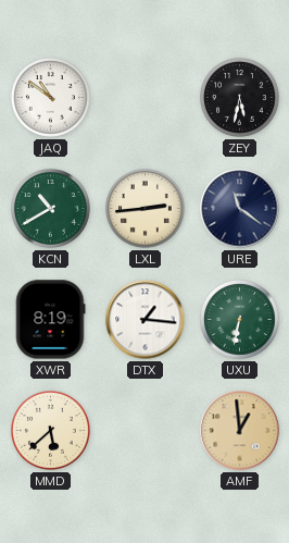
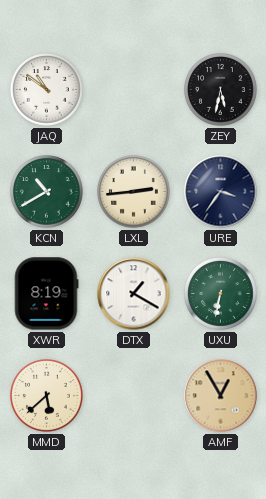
URE: 11:21 -> 3:36 (221, 192)
DTX: 1:16 -> 1:20 (134, 294)
AMF: 12:59 -> 12:55 (221, 396)
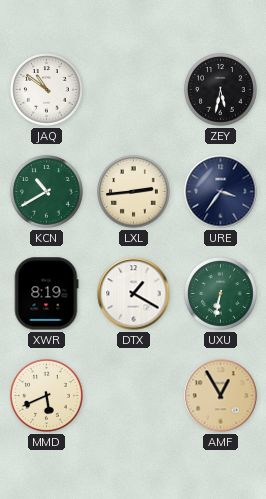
MMD: 5:38 -> 5:41 (47, 396)
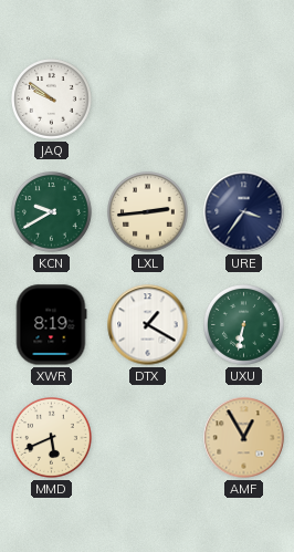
JAQ: 10:51 -> 9:51 (52, 100)
ZEY: 5:32 -> none (221, 90)
KCN: 10:40 -> 9:40 (52, 212)
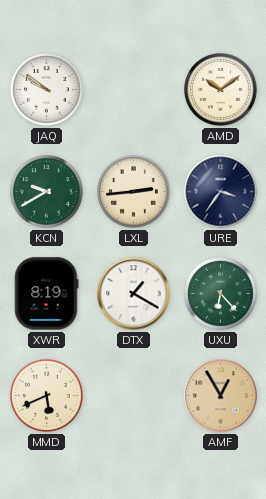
AMD: none -> 10:09 (221, 90)
UXU: 6:32 -> 6:23 (221, 294)
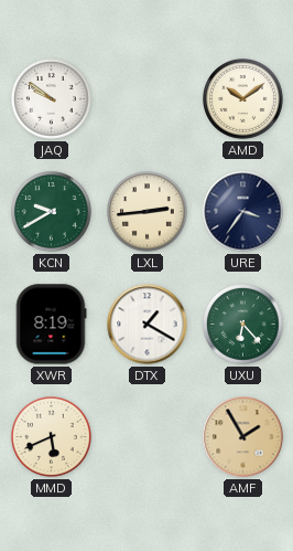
AMF: 12:55 -> 1:55 (243, 437)
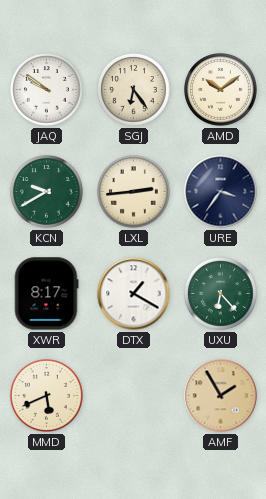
SGJ: none -> 6:24 (134, 90)
XWR: 8:19 -> 8:17 (46, 294)
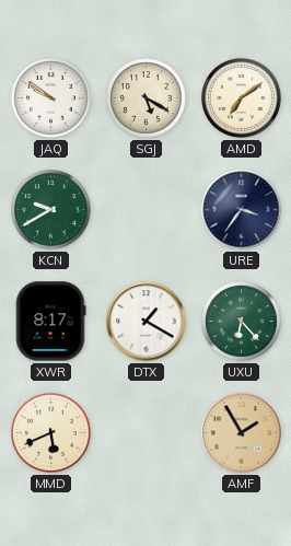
SGJ: 6:24 -> 5:20 (147, 98)
AMD: 10:09 -> 7:09 (242, 98)
LXL: 2:44 -> none (134, 192)
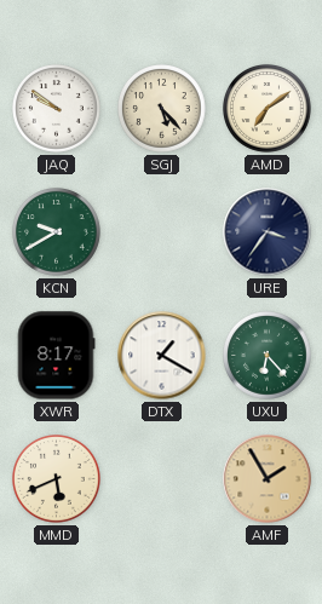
SGJ: 5:20 -> 5:23 (162, 109)
